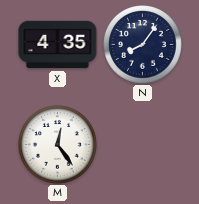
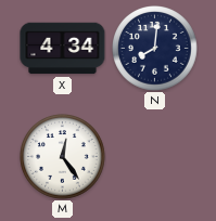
X: 4:35 -> 4:34 (63, 49)
N: 8:06 -> 8:01 (155, 49)
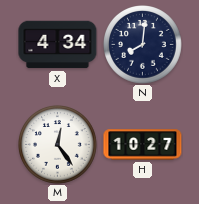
H: none -> 10:27 (143, 145)
